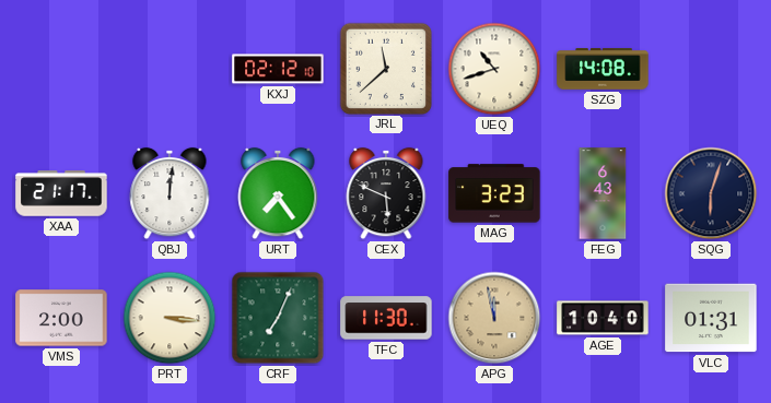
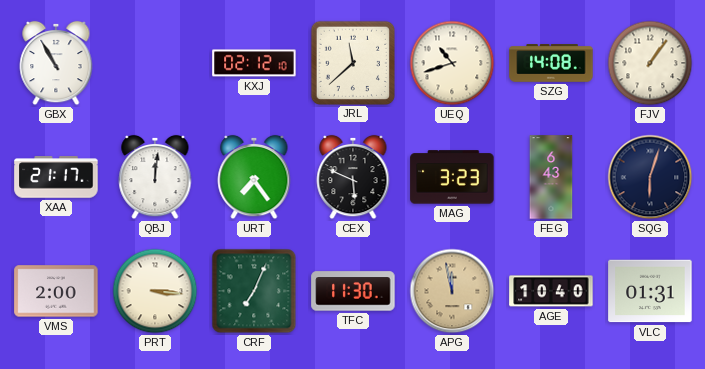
GBX: none -> 10:55 (56, 63)
FJV: none -> 1:06 (650, 63)
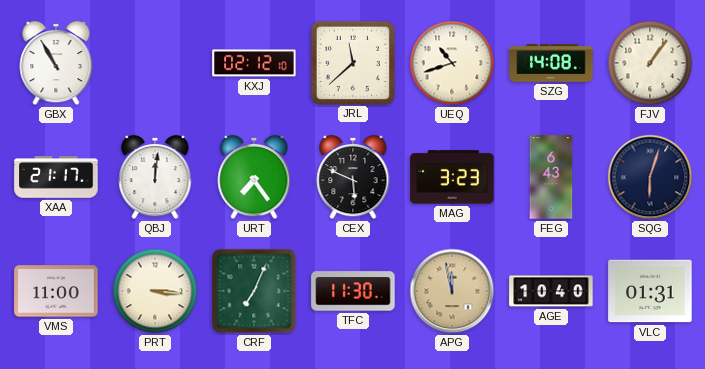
VMS: 2:00 -> 11:00 (56, 291)
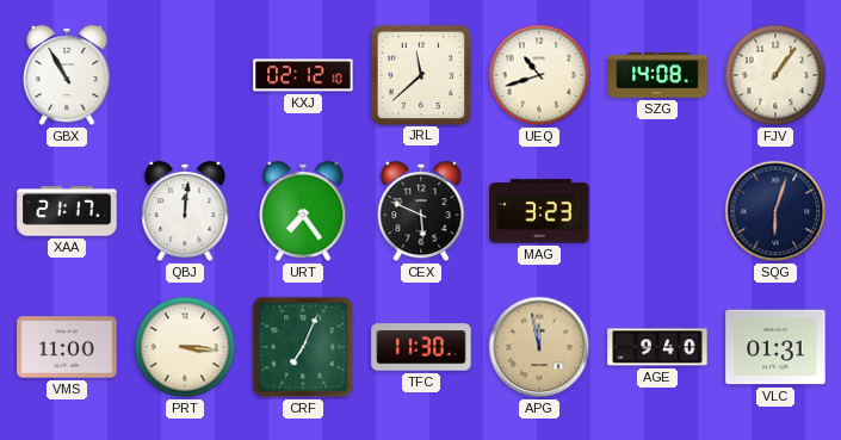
FEG: 6:43 -> none (551, 177)
AGE: 10:40 -> 9:40 (657, 347)
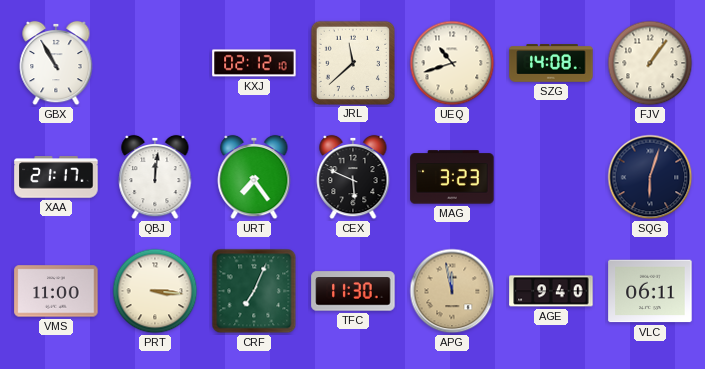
VLC: 01:31 -> 06:11 (650, 291)
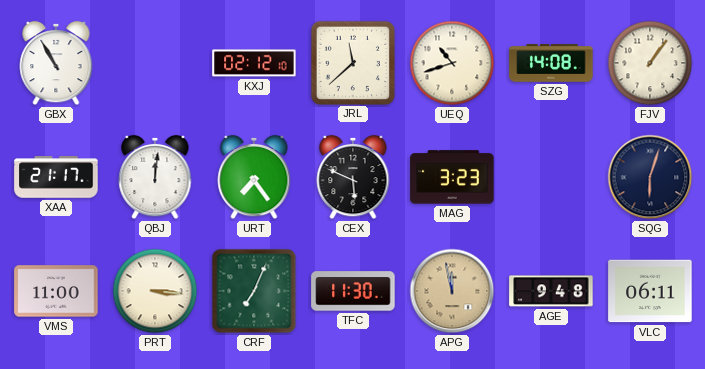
AGE: 9:40 -> 9:48 (551, 291)
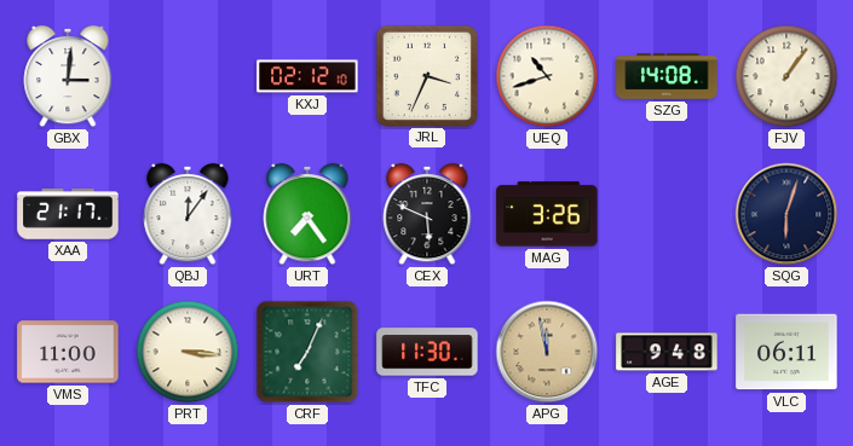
GBX: 10:55 -> 3:01 (68, 76)
JRL: 11:38 -> 3:34 (426, 75)
QBJ: 12:01 -> 12:06 (188, 214)
MAG: 3:23 -> 3:26 (547, 214)
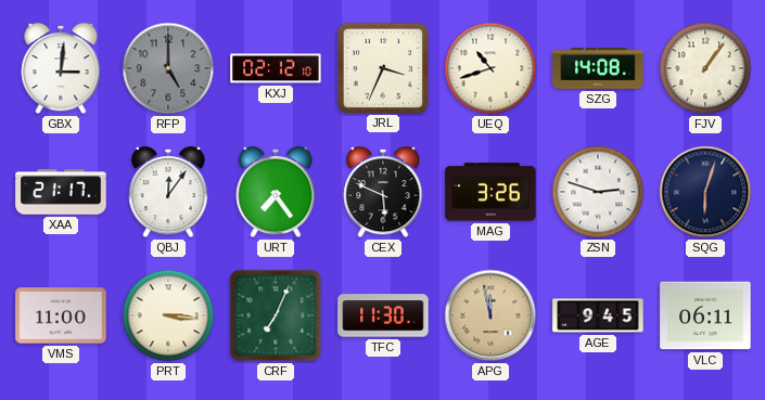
RFP: none -> 5:00 (168, 68)
ZSN: none -> 2:48 (598, 192)
AGE: 9:48 -> 9:45 (598, 315)
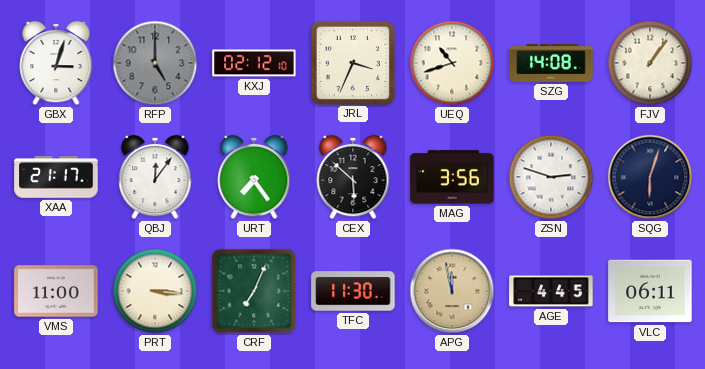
GBX: 3:01 -> 3:03 (56, 63)
CEX: 5:49 -> 5:52 (353, 177)
MAG: 3:26 -> 3:56 (452, 177)
AGE: 9:45 -> 4:45 (551, 291)
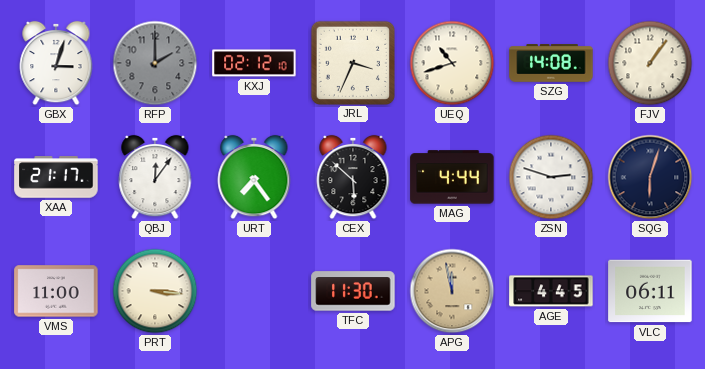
RFP: 5:00 -> 2:00 (155, 63)
MAG: 3:56 -> 4:44 (452, 177)
CRF: 7:04 -> none (254, 291)
